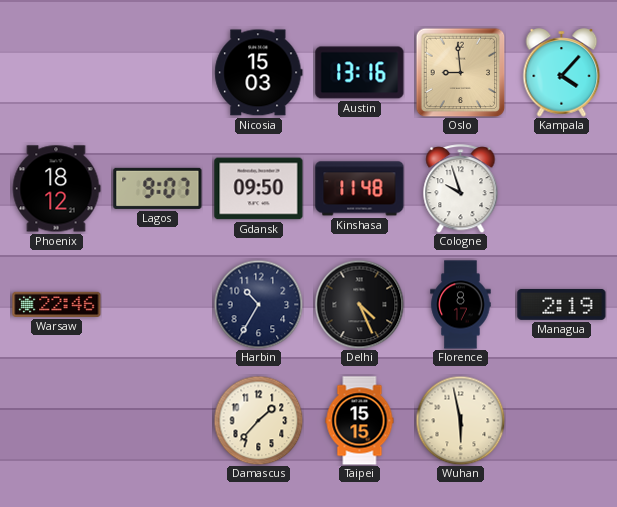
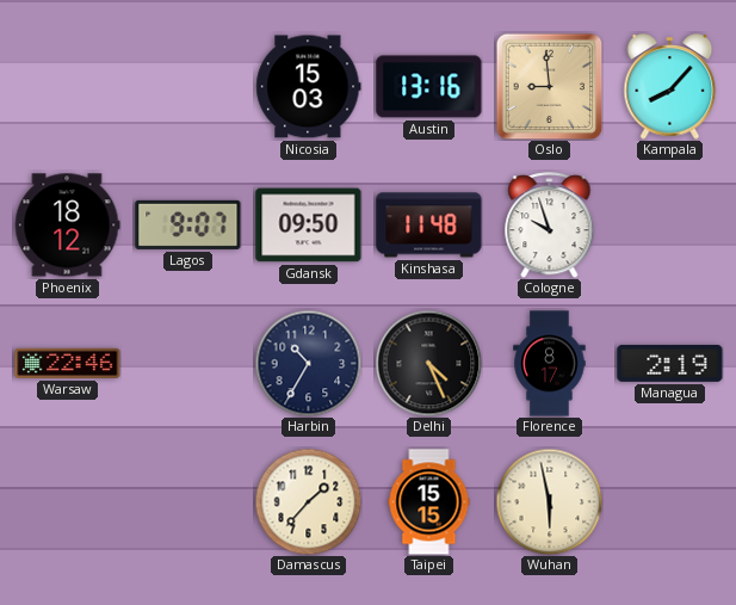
Kampala: 4:07 -> 8:07 (670, 87)
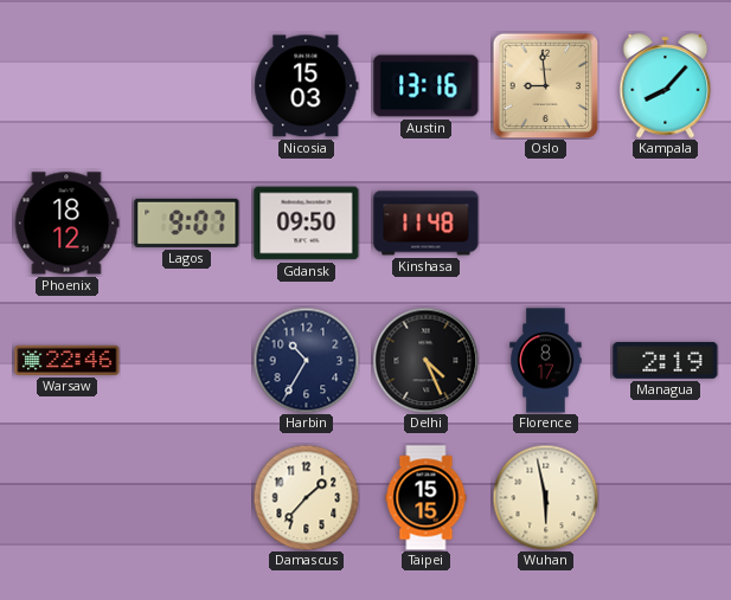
Cologne: 9:57 -> none (550, 226)
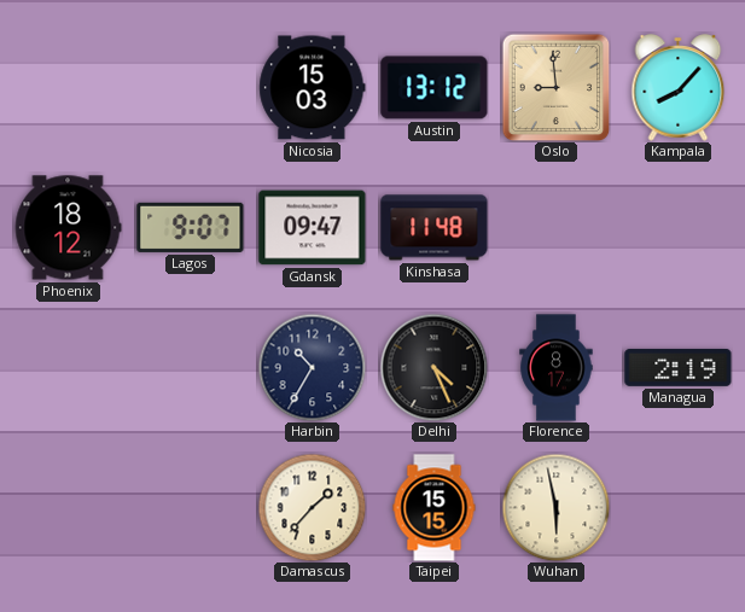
Austin: 13:16 -> 13:12 (435, 88)
Gdansk: 09:50 -> 09:47 (313, 228)
Warsaw: 22:46 -> none (68, 360)
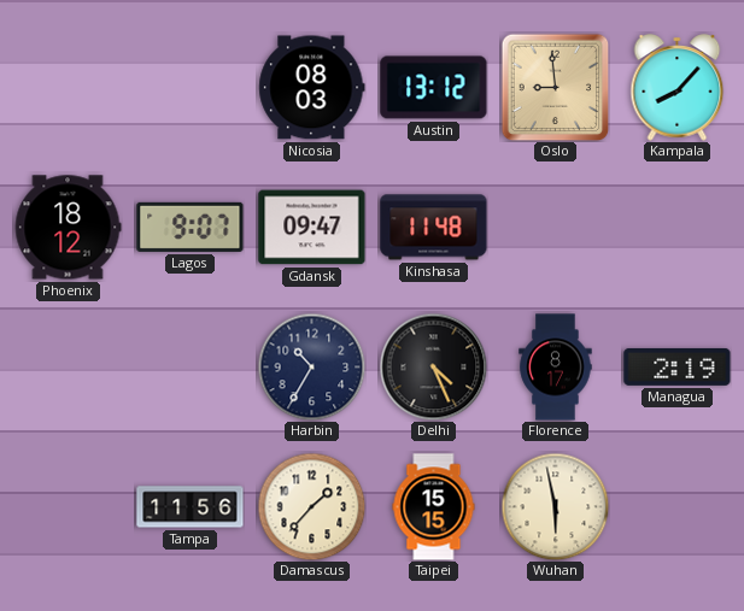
Nicosia: 15:03 -> 08:03 (312, 88)
Tampa: none -> 11:56 (191, 507)
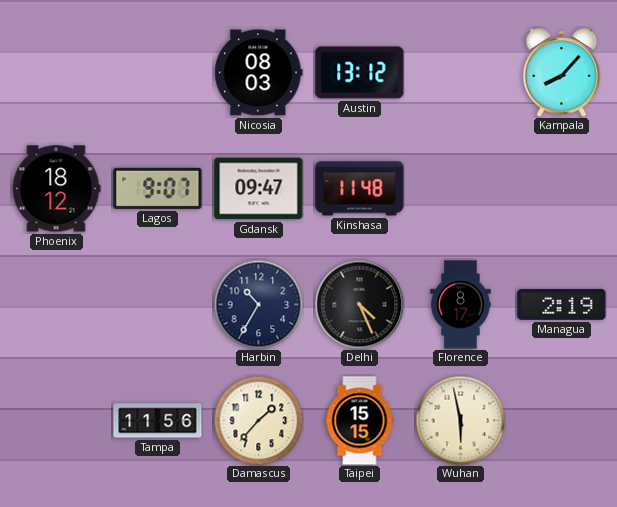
Oslo: 8:59 -> none (555, 87)
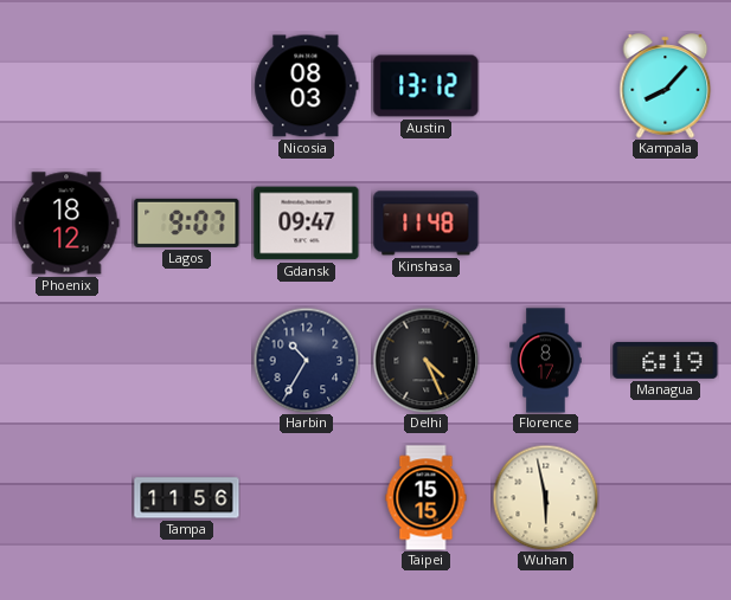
Managua: 2:19 -> 6:19 (666, 360)
Damascus: 1:37 -> none (258, 420)
